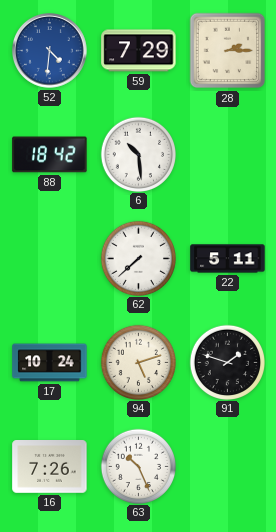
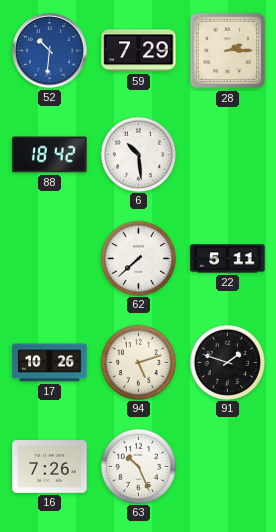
52: 4:31 -> 10:31 (50, 51)
17: 10:24 -> 10:26 (50, 363)
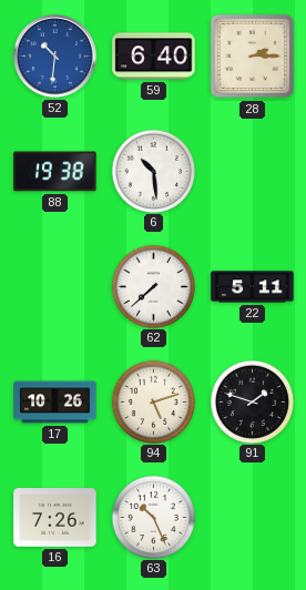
59: 7:29 -> 6:40 (154, 57)
88: 18:42 -> 19:38 (55, 172)
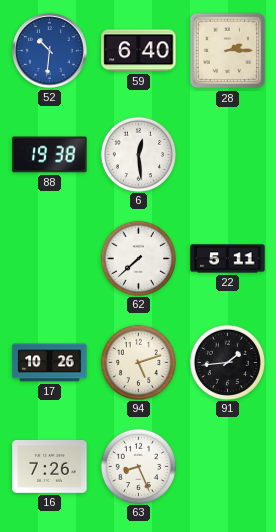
6: 10:29 -> 12:29 (138, 154)
91: 1:48 -> 1:44 (227, 362)
63: 10:26 -> 8:26 (138, 466)
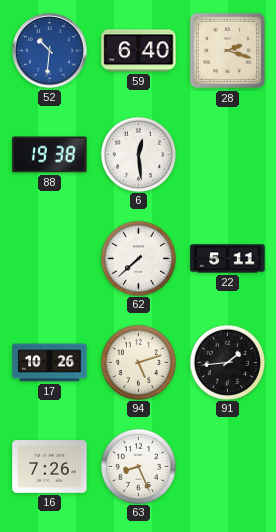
28: 2:15 -> 2:18 (228, 51)
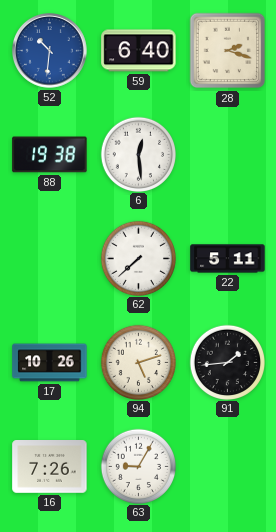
63: 8:26 -> 9:05 (138, 466)
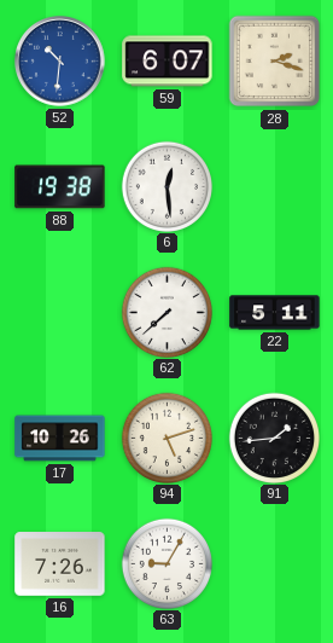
59: 6:40 -> 6:07 (168, 62)
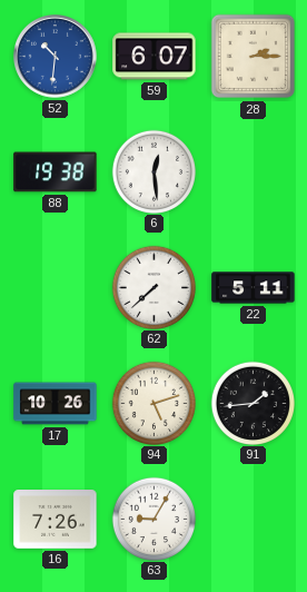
28: 2:18 -> 2:15 (254, 57)
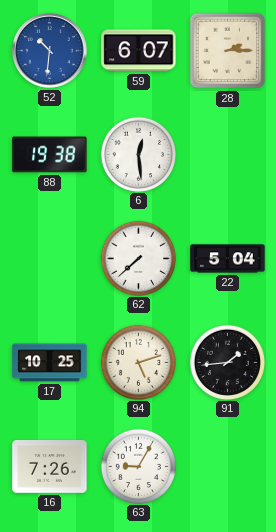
22: 5:11 -> 5:04 (228, 259)
17: 10:26 -> 10:25 (50, 363)
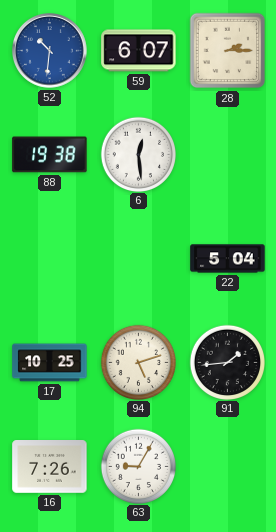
62: 7:38 -> none (138, 258)
